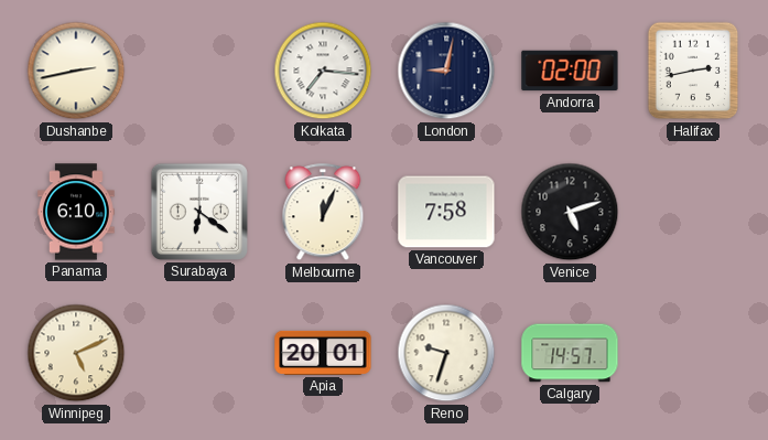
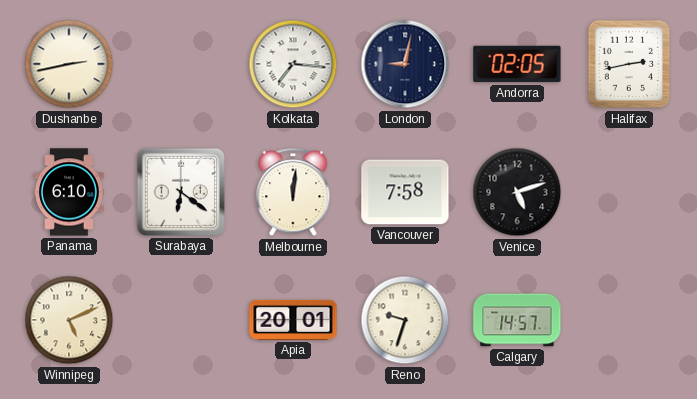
Andorra: 02:00 -> 02:05 (517, 64)
Melbourne: 12:04 -> 12:01 (293, 193)
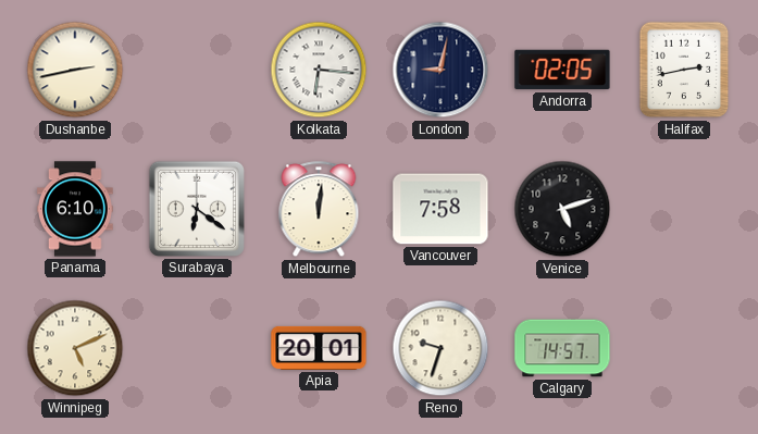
Kolkata: 7:16 -> 6:16 (319, 70)
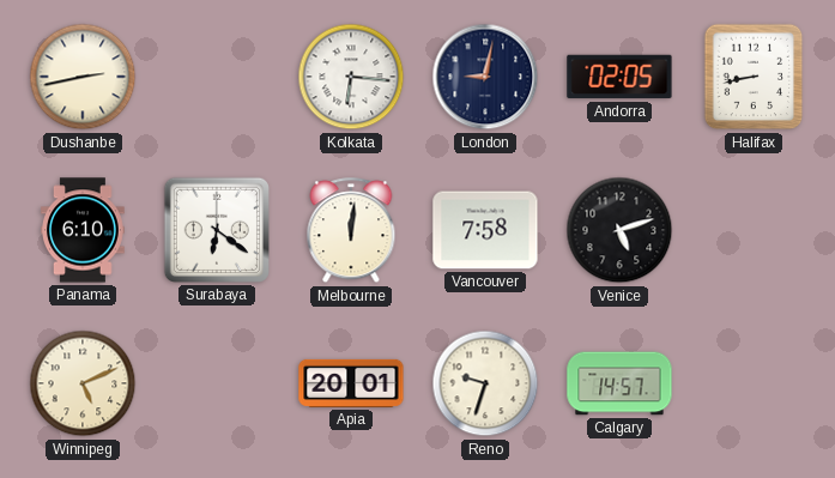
Halifax: 2:43 -> 8:43 (754, 77)
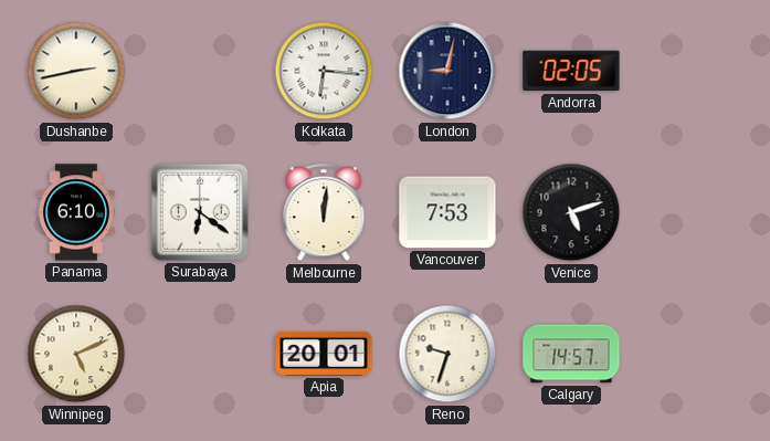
Halifax: 8:43 -> none (754, 77)
Vancouver: 7:58 -> 7:53 (447, 212)
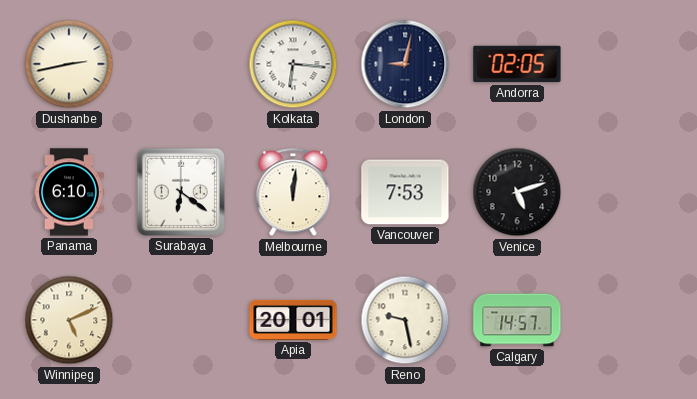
Reno: 9:33 -> 9:28 (405, 320)
